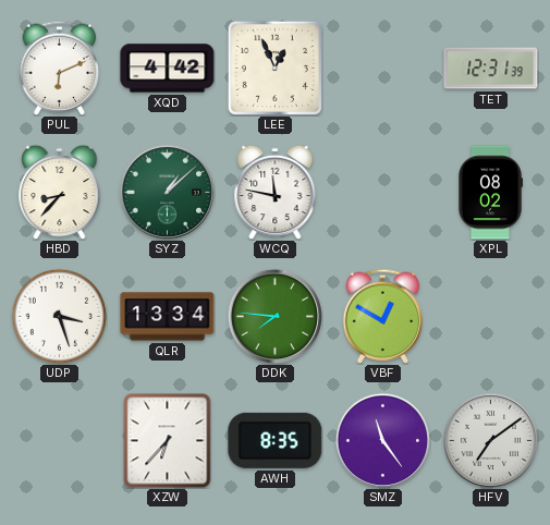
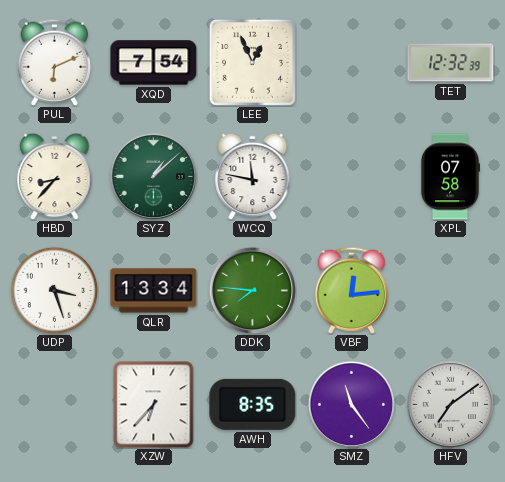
XQD: 4:42 -> 7:54 (154, 63)
TET: 12:31 -> 12:32 (451, 63)
XPL: 08:02 -> 07:58 (449, 177)
VBF: 12:50 -> 12:14 (352, 290)
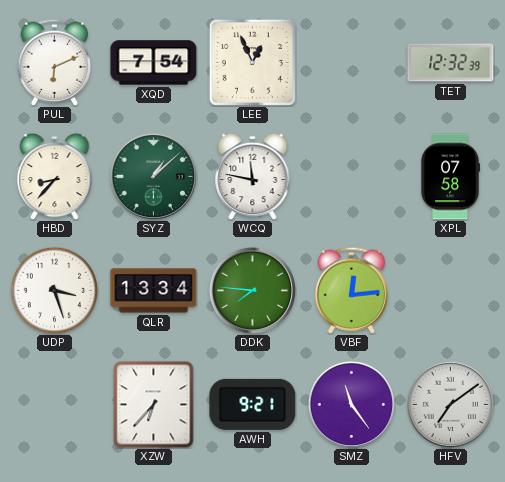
AWH: 8:35 -> 9:21 (253, 404)
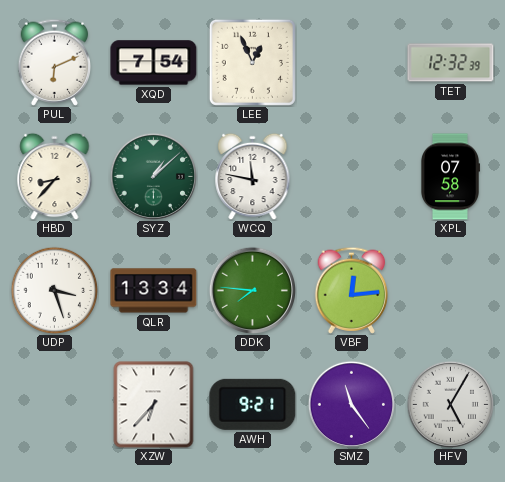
HFV: 7:09 -> 5:05 (450, 404)
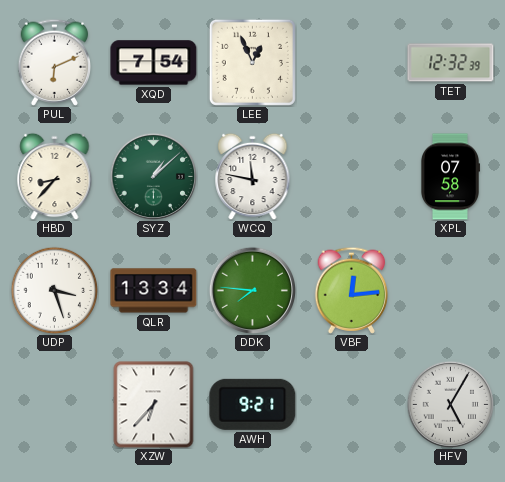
SMZ: 11:24 -> none (351, 404)
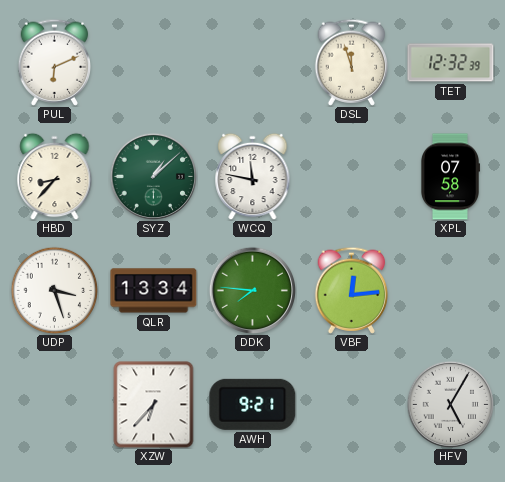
XQD: 7:54 -> none (154, 63)
LEE: 12:56 -> none (252, 62)
DSL: none -> 11:57 (352, 62)
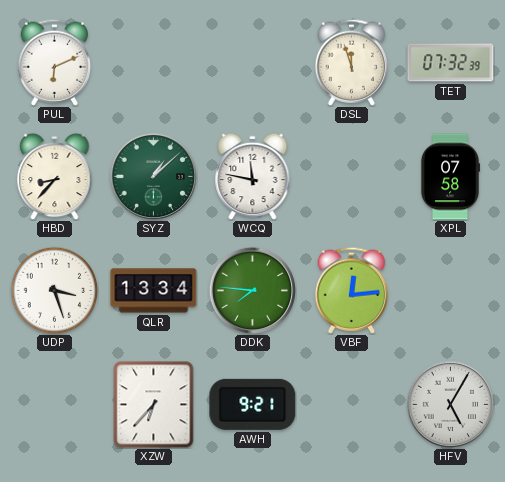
TET: 12:32 -> 07:32 (451, 63)
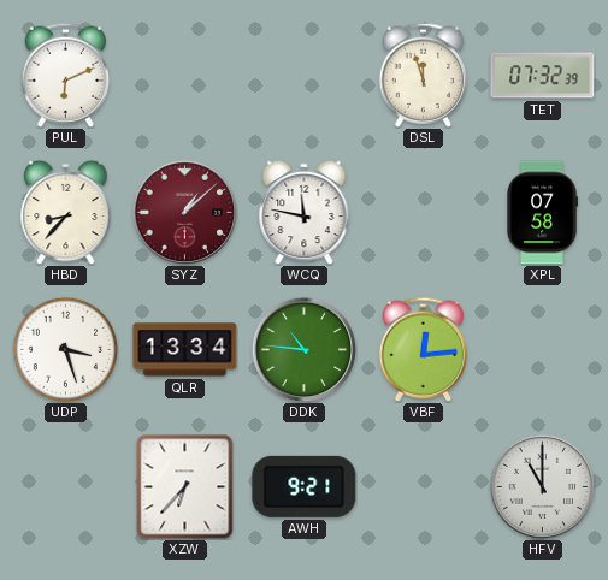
SYZ dial: green -> burgundy (184, 212)
DDK: 7:46 -> 10:46 (303, 349)
HFV: 5:05 -> 11:00 (542, 486)
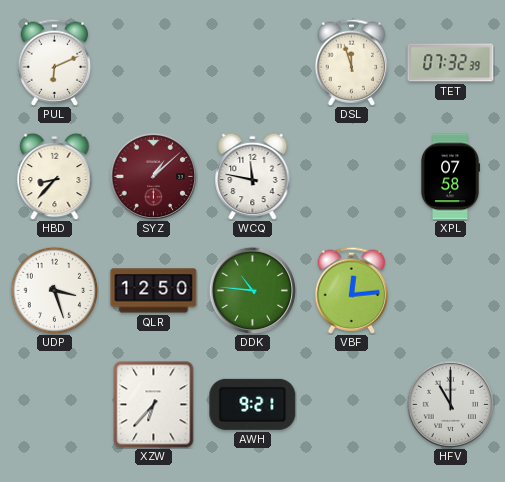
QLR: 13:34 -> 12:50 (154, 291)
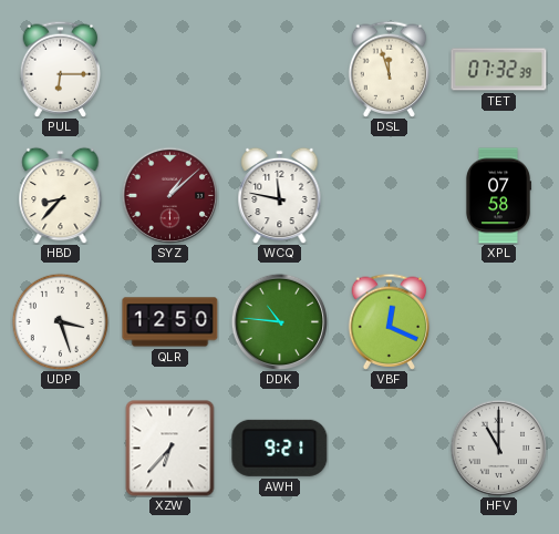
PUL: 6:11 -> 6:15 (61, 69)
VBF: 12:14 -> 12:19 (390, 321)
